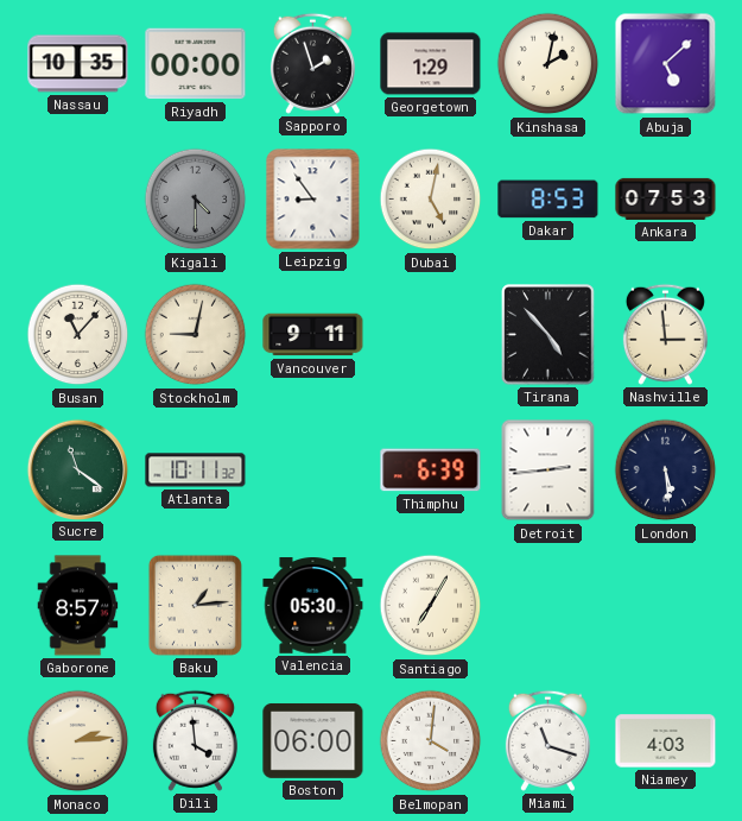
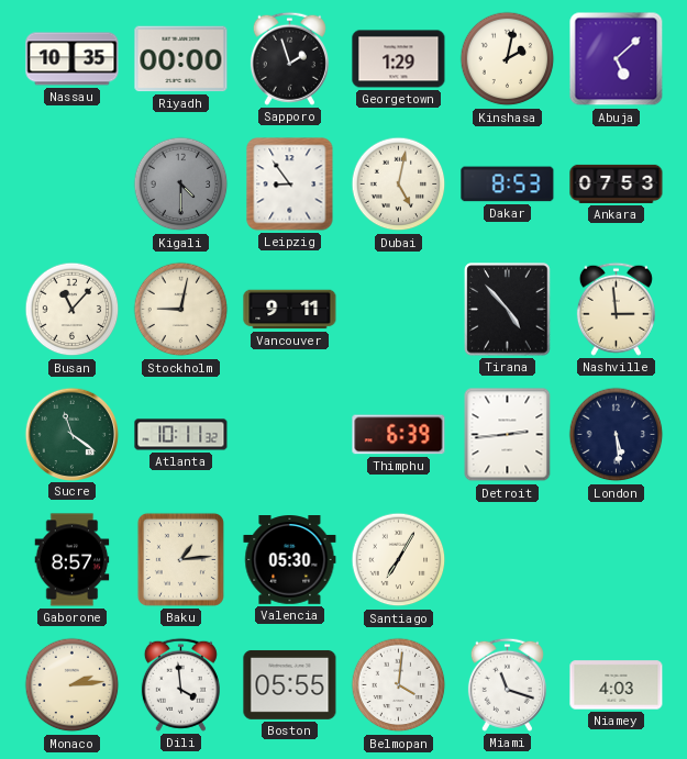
Boston: 06:00 -> 05:55 (290, 684)
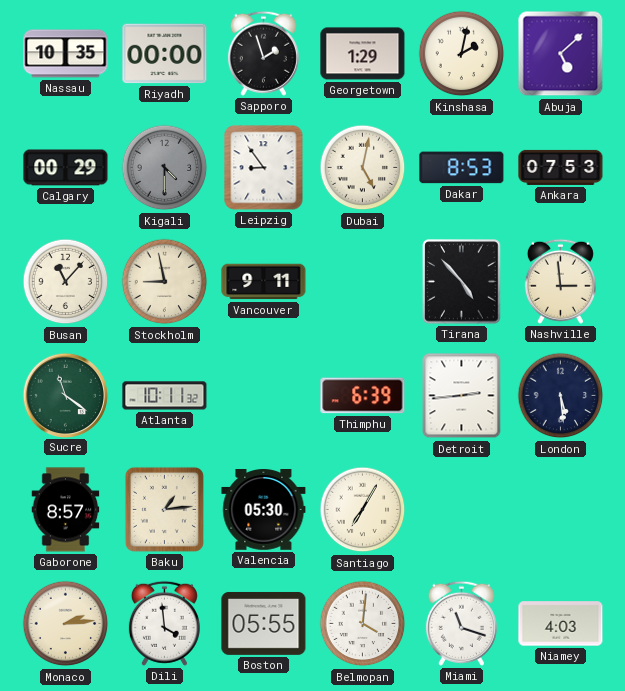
Calgary: none -> 00:29 (66, 168)
Stockholm: 9:02 -> 8:58 (165, 282)
